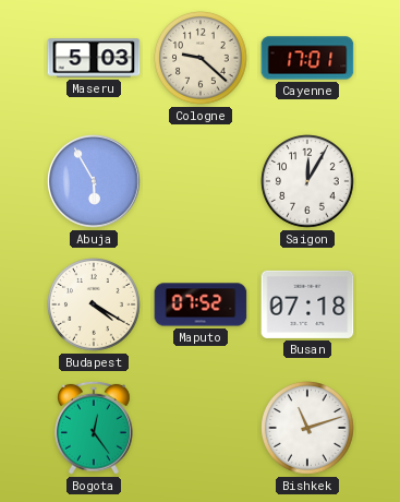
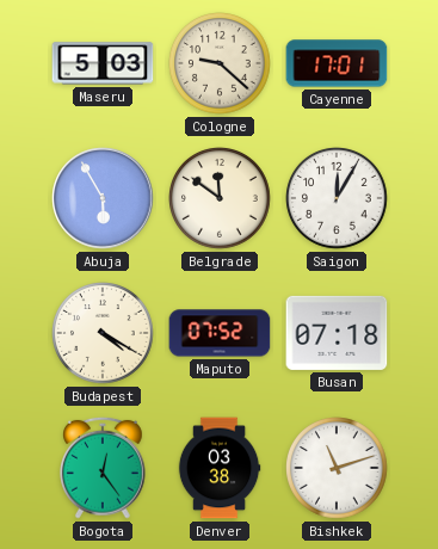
Belgrade: none -> 11:51 (221, 199)
Denver: none -> 03:38 (220, 468)
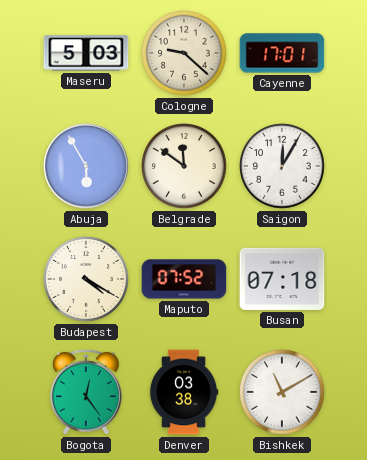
Bishkek: 11:12 -> 11:10 (283, 393)
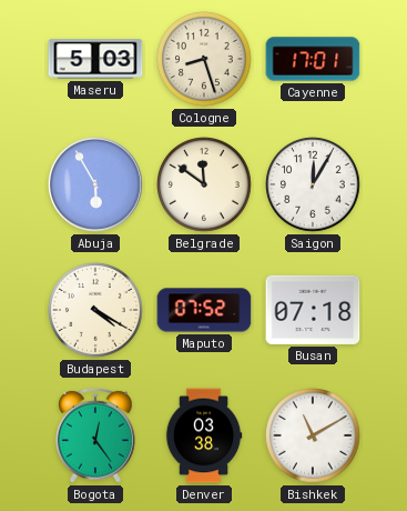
Cologne: 9:22 -> 8:27 (205, 60)
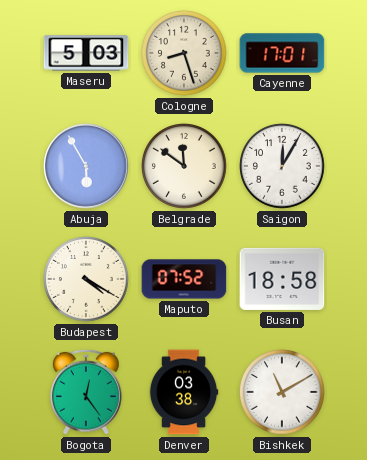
Busan: 07:18 -> 18:58 (282, 279)
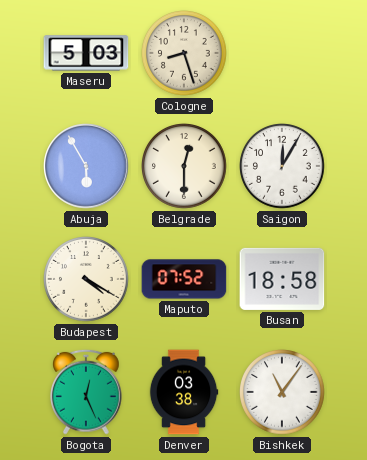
Cayenne: 17:01 -> none (282, 53)
Belgrade: 11:51 -> 12:30 (185, 167)
Bogota: 12:24 -> 12:26 (87, 392)
Bishkek: 11:10 -> 11:06 (283, 393)
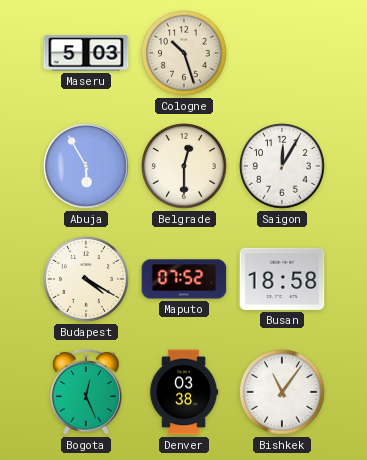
Cologne: 8:27 -> 10:27 (185, 54)
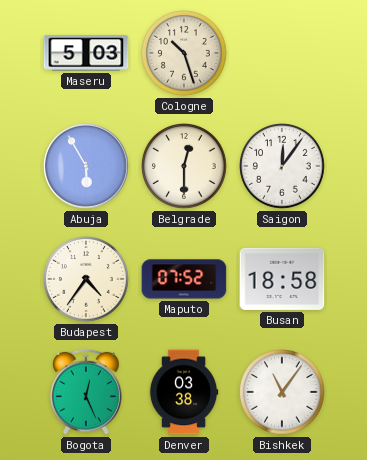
Saigon: 12:05 -> 12:06 (283, 167)
Budapest: 4:20 -> 4:36 (87, 280)
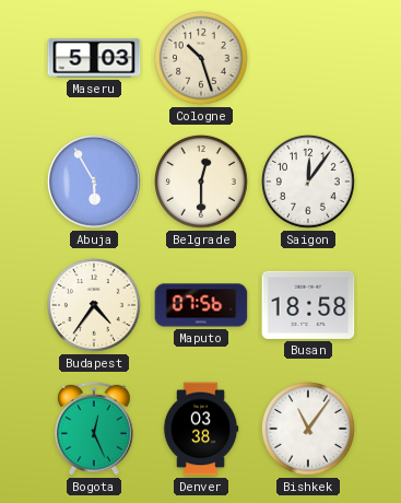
Maputo: 07:52 -> 07:56 (201, 305)
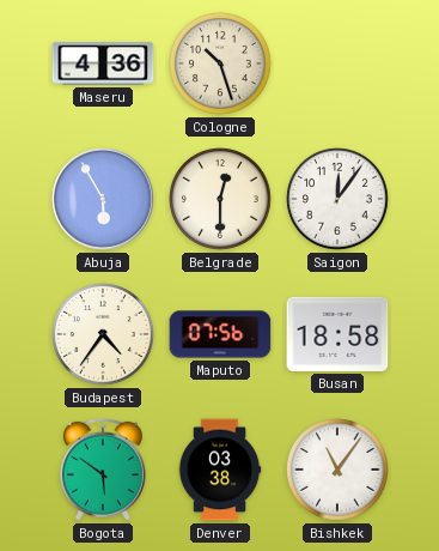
Maseru: 5:03 -> 4:36 (103, 63)
Bogota: 12:26 -> 5:51 (104, 470)
